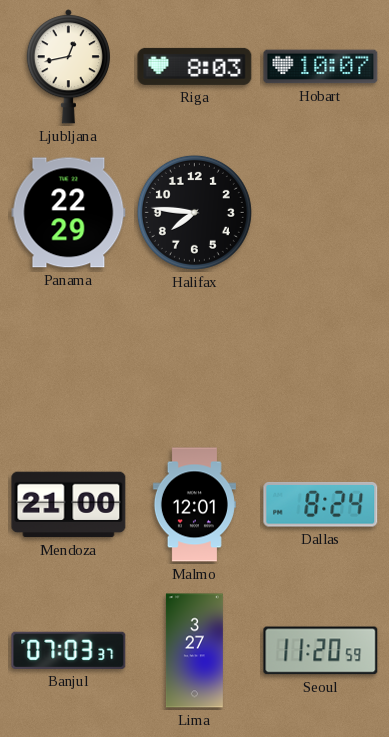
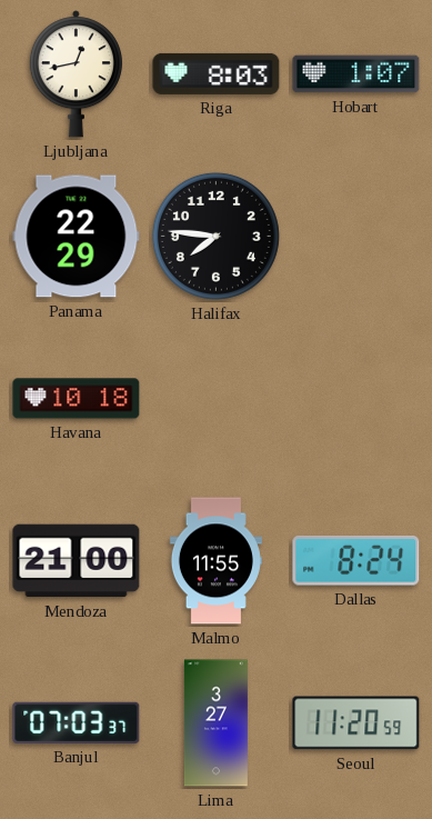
Hobart: 10:07 -> 1:07 (356, 74)
Havana: none -> 10:18 (77, 399)
Malmo: 12:01 -> 11:55 (215, 561)
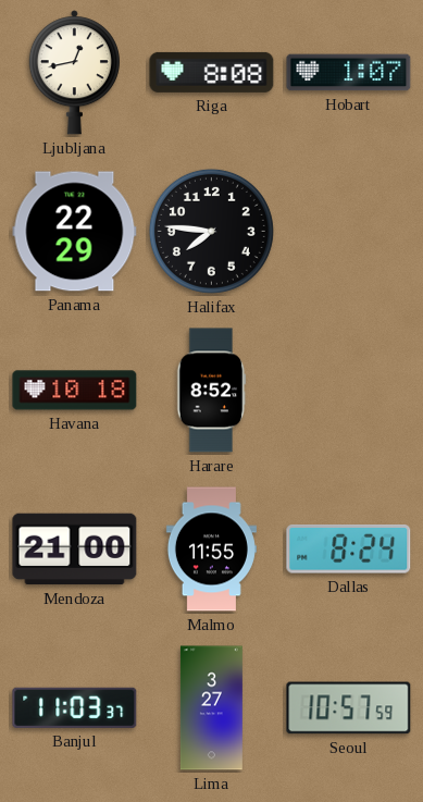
Riga: 8:03 -> 8:08 (212, 72)
Harare: none -> 8:52 (212, 391)
Banjul: 07:03 -> 11:03 (75, 707)
Seoul: 11:20 -> 10:57 (349, 708)
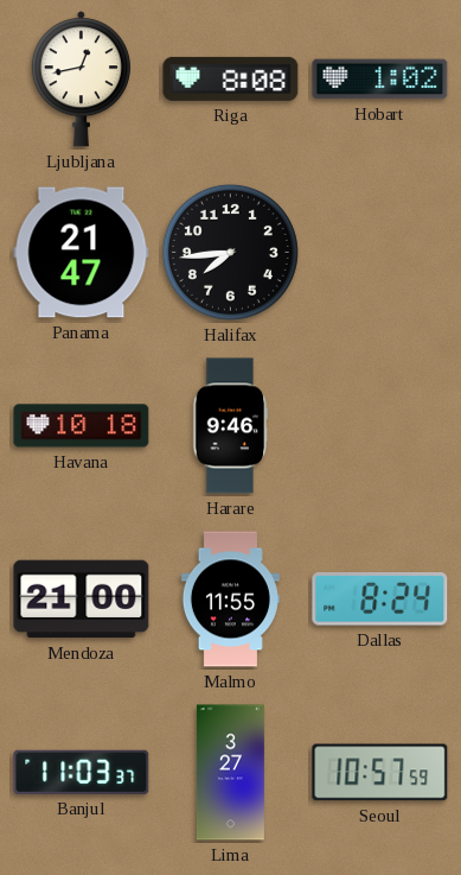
Hobart: 1:07 -> 1:02 (380, 80)
Panama: 22:29 -> 21:47 (82, 253)
Halifax: 7:46 -> 7:44 (230, 252)
Harare: 8:52 -> 9:46 (231, 426)
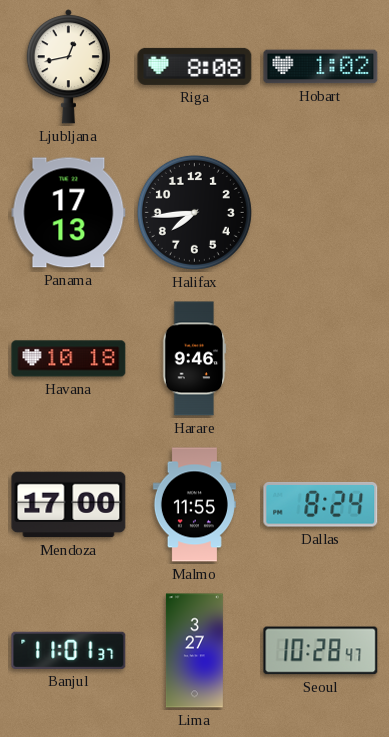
Panama: 21:47 -> 17:13 (69, 213)
Mendoza: 21:00 -> 17:00 (69, 505)
Banjul: 11:03 -> 11:01 (69, 650)
Seoul: 10:57 -> 10:28 (321, 651)
